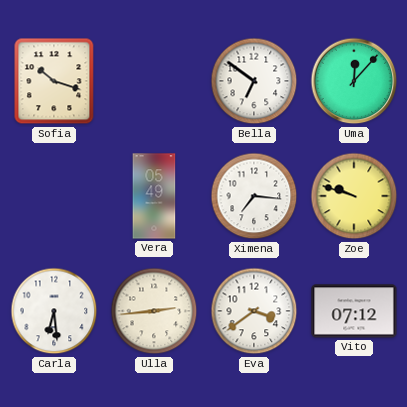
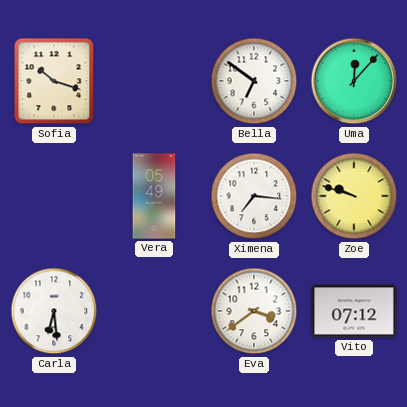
Ulla: 2:44 -> none (154, 311)
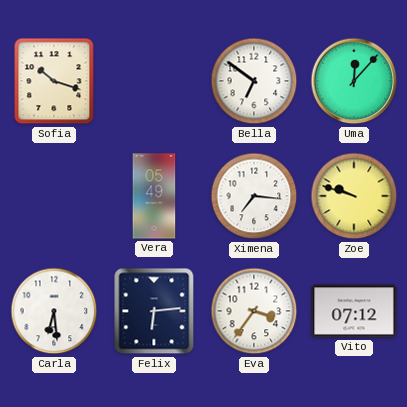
Felix: none -> 6:14 (154, 311)
Eva: 3:39 -> 3:36 (254, 311)
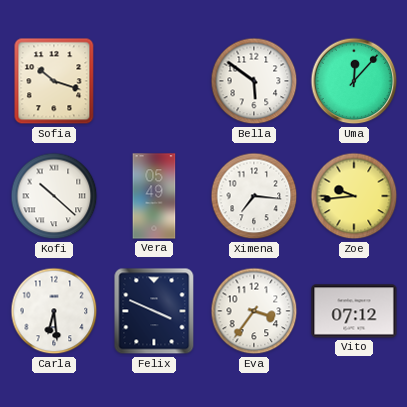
Bella: 6:51 -> 5:51 (254, 81)
Kofi: none -> 10:22 (54, 196)
Zoe: 9:48 -> 9:44 (354, 196)
Felix: 6:14 -> 3:49 (154, 311)
